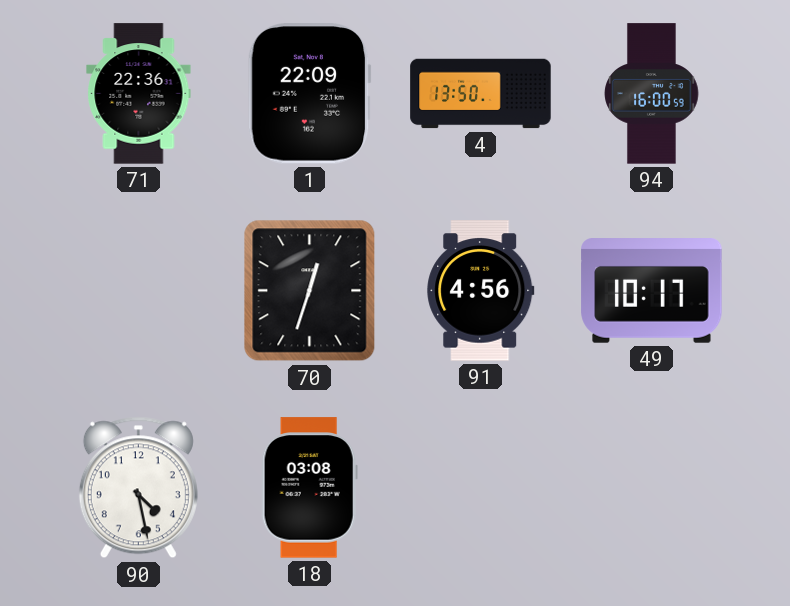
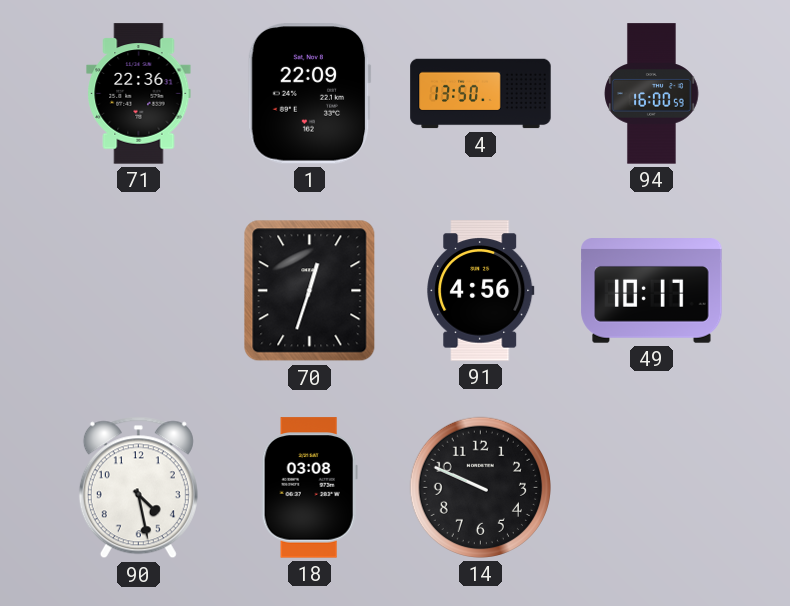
14: none -> 9:49 (480, 487)
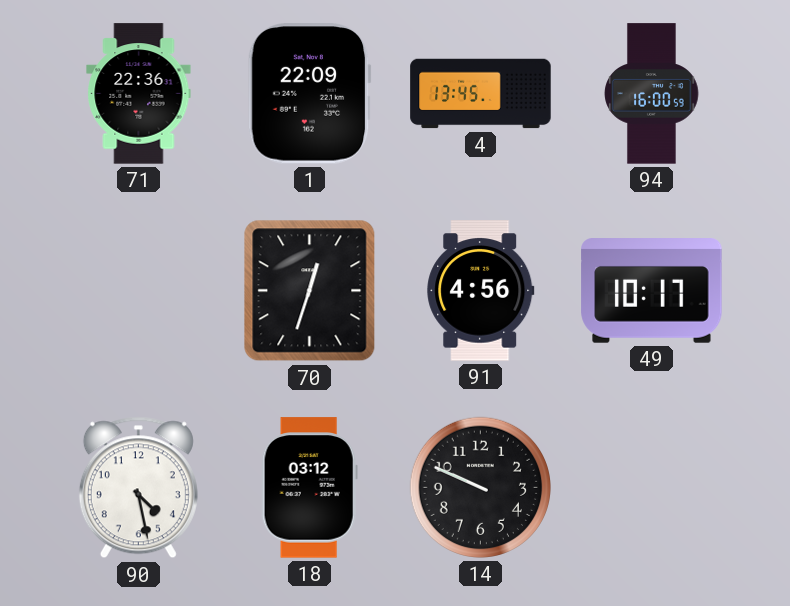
4: 13:50 -> 13:45 (481, 94)
18: 03:08 -> 03:12 (309, 488)
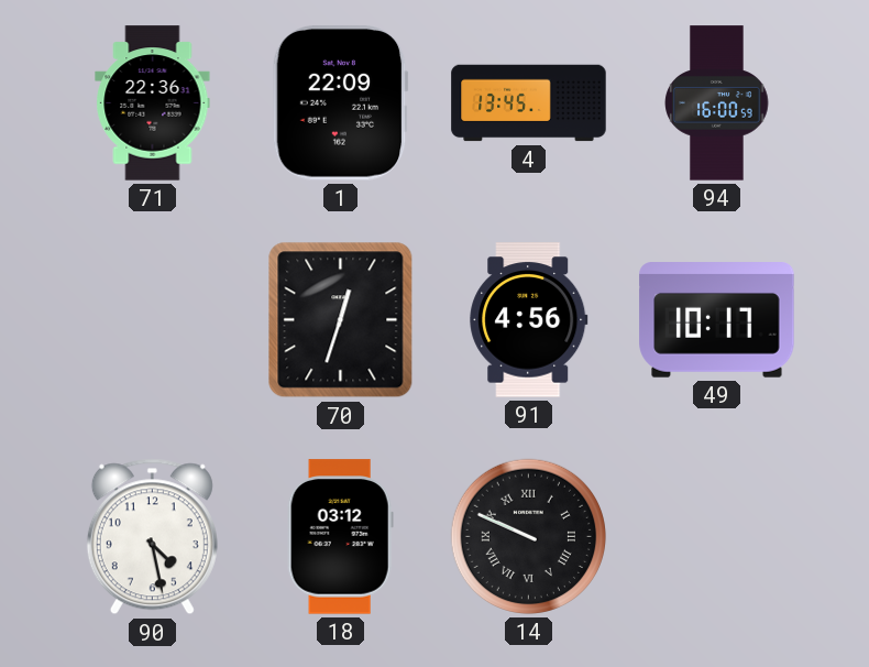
14 numerals: Arabic -> Roman (528, 536)
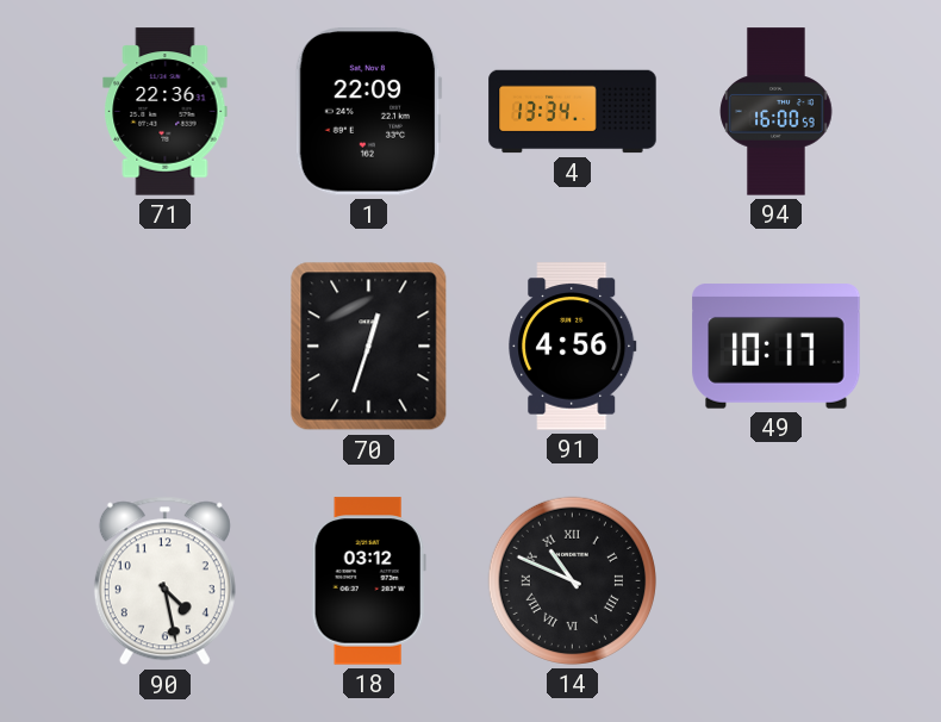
4: 13:45 -> 13:34 (573, 112)
14: 9:49 -> 10:49 (572, 580)
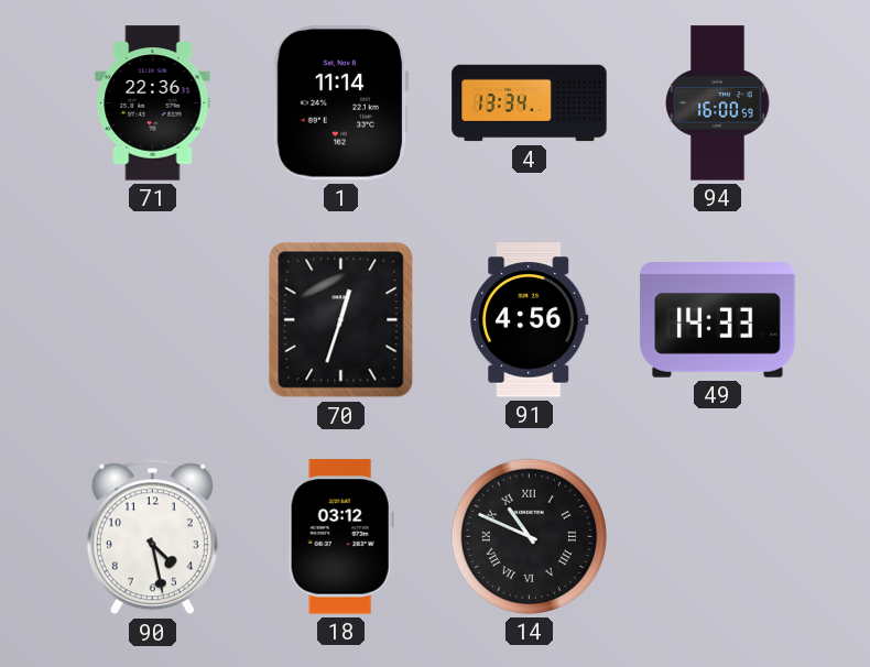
1: 22:09 -> 11:14 (340, 103)
49: 10:17 -> 14:33 (718, 320)
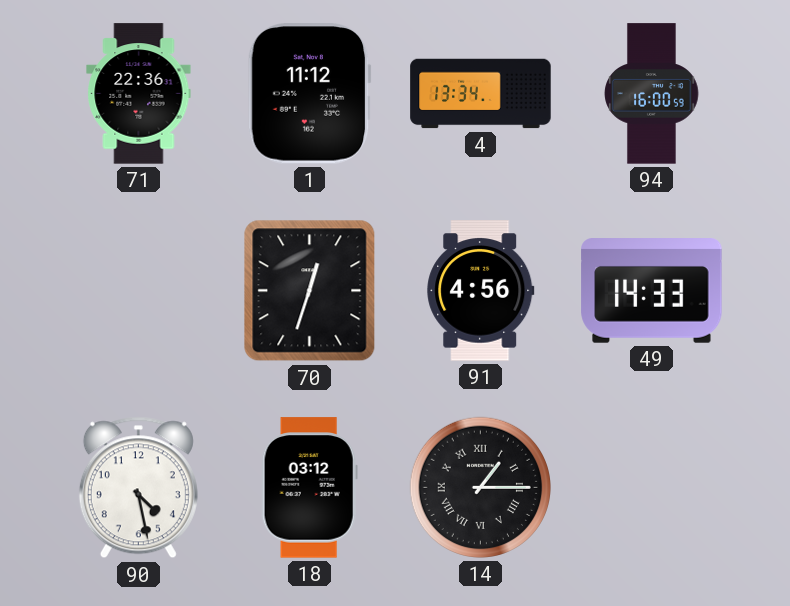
1: 11:14 -> 11:12 (309, 94)
14: 10:49 -> 1:15 (480, 487)
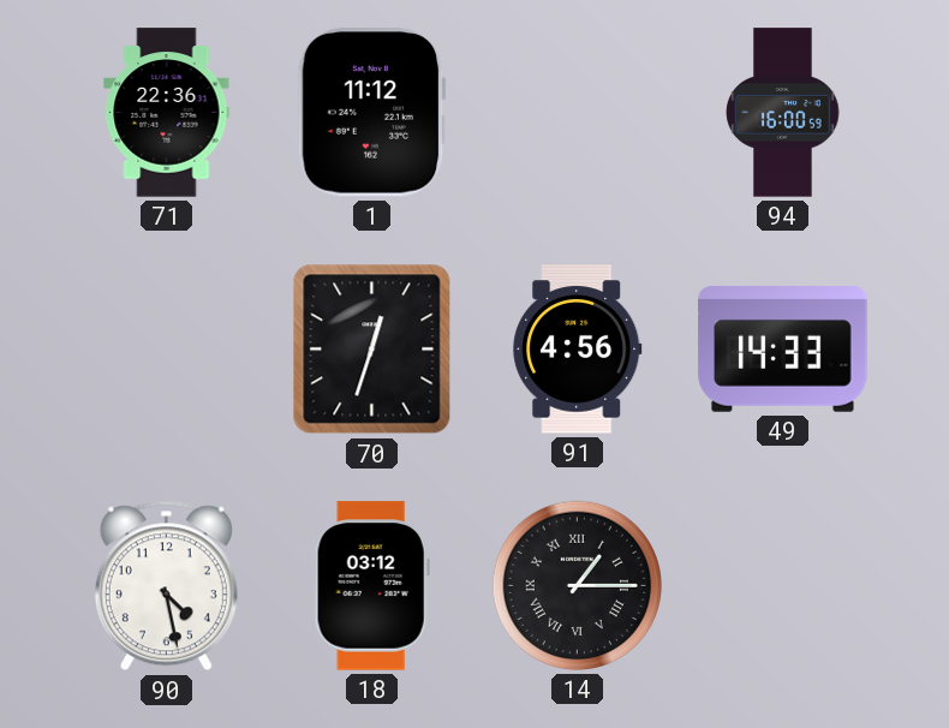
4: 13:34 -> none (481, 94)
